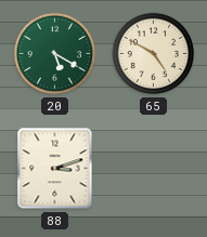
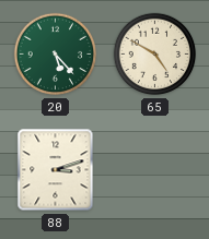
20: 5:20 -> 5:23 (56, 55)
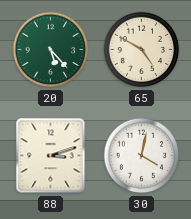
30: none -> 4:02 (142, 156)
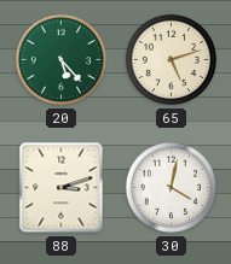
65: 4:50 -> 5:12 (172, 60)
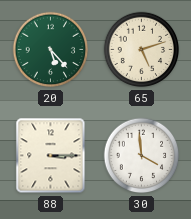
88: 3:12 -> 3:15 (51, 156)
30: 4:02 -> 3:59 (142, 156)
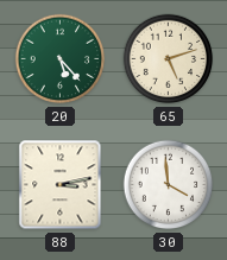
88: 3:15 -> 3:13 (61, 185)
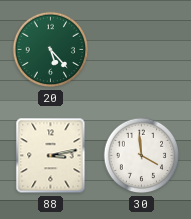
65: 5:12 -> none (169, 59)
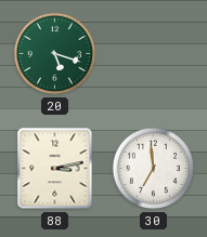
20: 5:23 -> 5:18 (55, 54)
30: 3:59 -> 6:59 (154, 169)
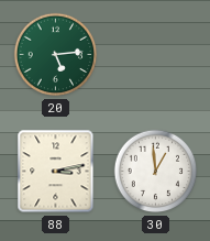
20: 5:18 -> 5:14 (56, 55)
30: 6:59 -> 12:59 (156, 172)
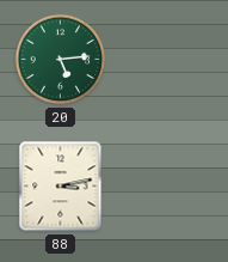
30: 12:59 -> none (156, 172)
